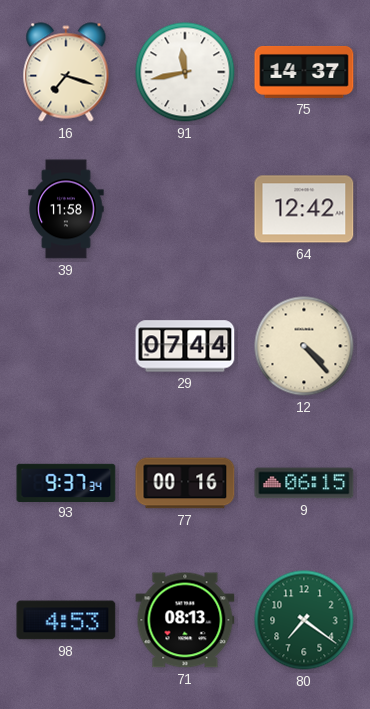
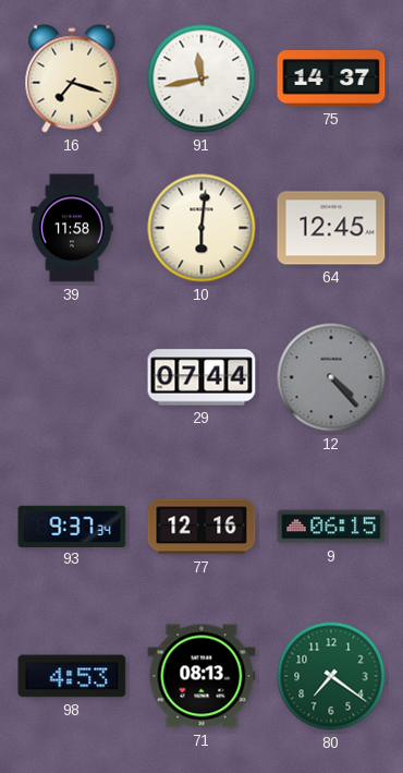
10: none -> 6:01 (201, 228)
64: 12:42 -> 12:45 (331, 228)
12 dial: cream -> grey (331, 377)
77: 00:16 -> 12:16 (201, 527)
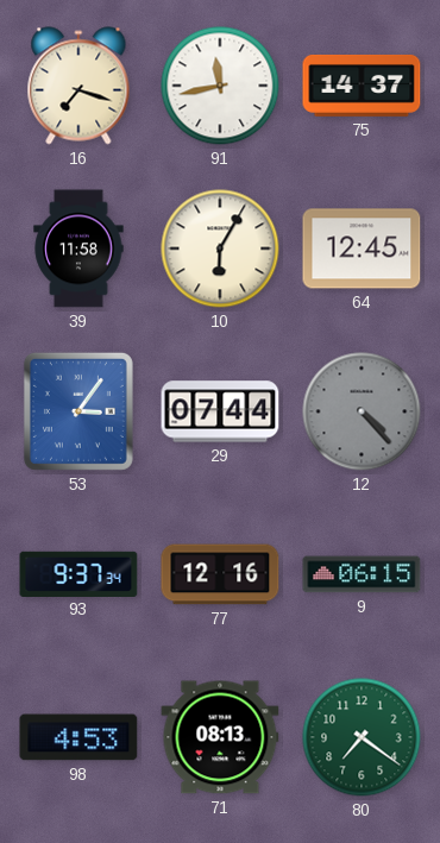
10: 6:01 -> 6:05 (220, 249)
53: none -> 3:06 (78, 411)
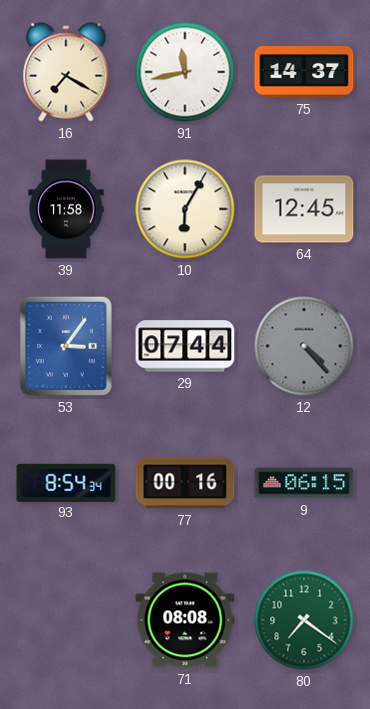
16: 7:18 -> 7:20 (66, 72)
93: 9:37 -> 8:54 (66, 482)
77: 12:16 -> 00:16 (185, 483)
98: 4:53 -> none (78, 737)
71: 08:13 -> 08:08 (185, 620)
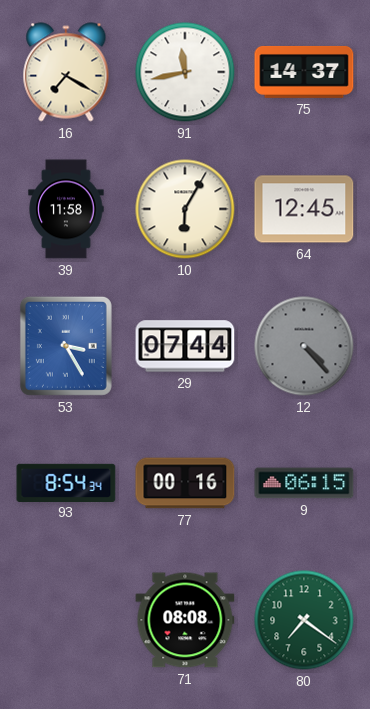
53: 3:06 -> 3:25 (66, 346)
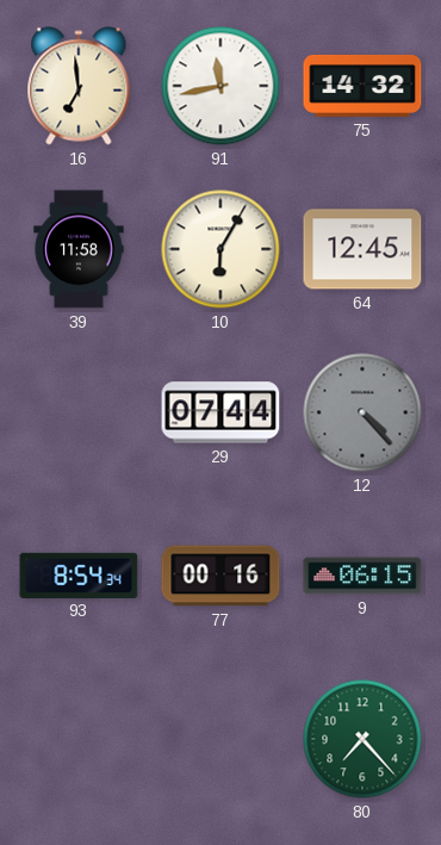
16: 7:20 -> 6:59 (79, 86)
75: 14:37 -> 14:32 (362, 86)
53: 3:25 -> none (66, 346)
71: 08:08 -> none (185, 620)
80: 7:21 -> 7:23 (362, 739)
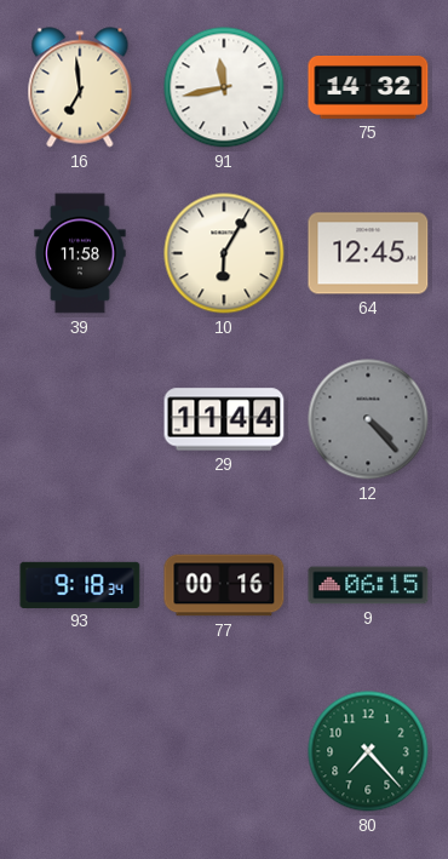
29: 07:44 -> 11:44 (224, 419)
93: 8:54 -> 9:18 (80, 584)
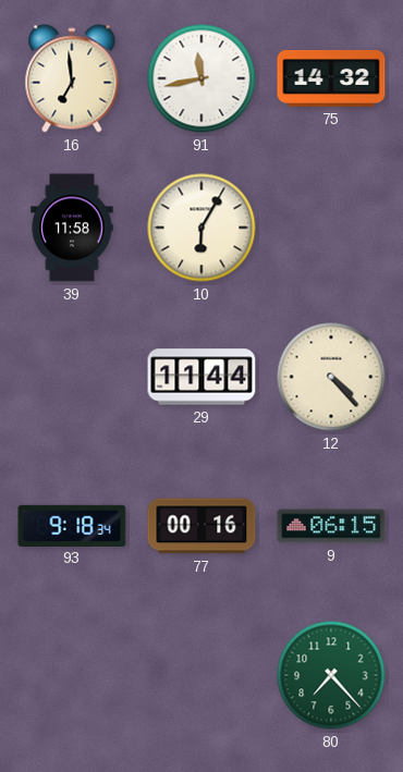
64: 12:45 -> none (368, 253)
12 dial: grey -> cream (331, 377)
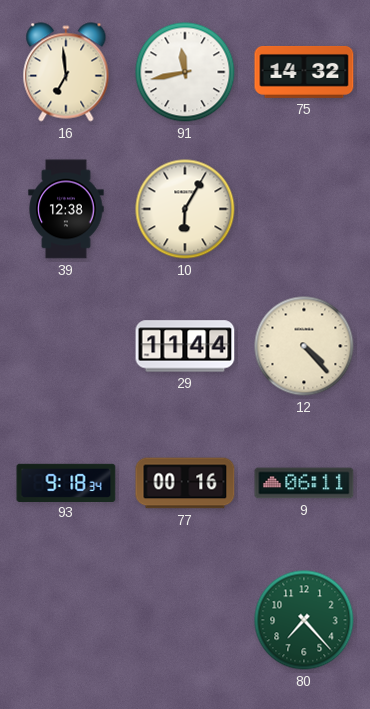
39: 11:58 -> 12:38 (66, 209)
9: 06:15 -> 06:11 (304, 483)
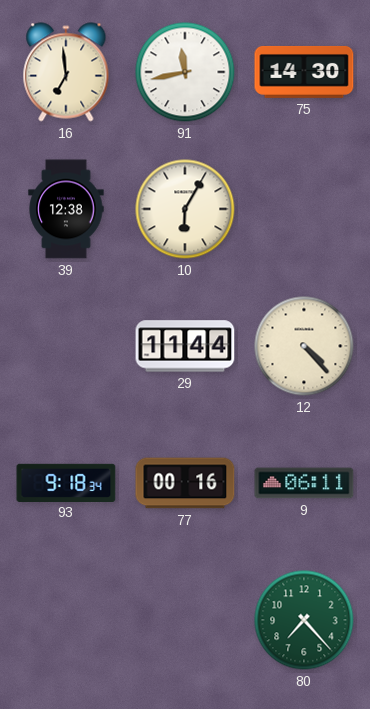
75: 14:32 -> 14:30 (304, 72)
